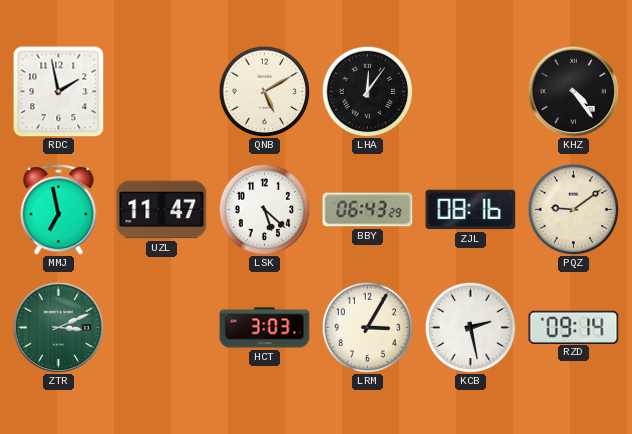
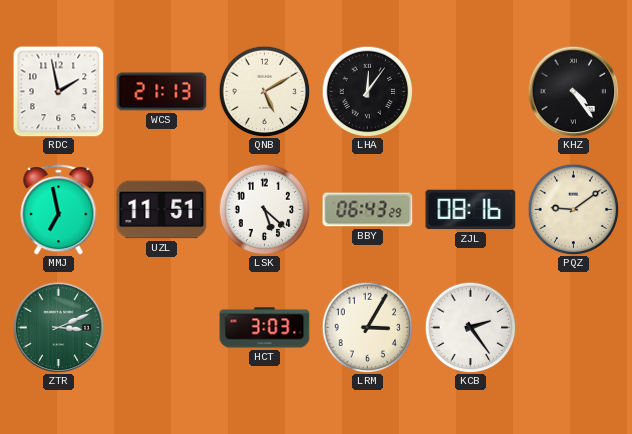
WCS: none -> 21:13 (162, 92)
UZL: 11:47 -> 11:51 (162, 210)
KCB: 2:28 -> 2:24 (470, 327)
RZD: 09:14 -> none (574, 327)
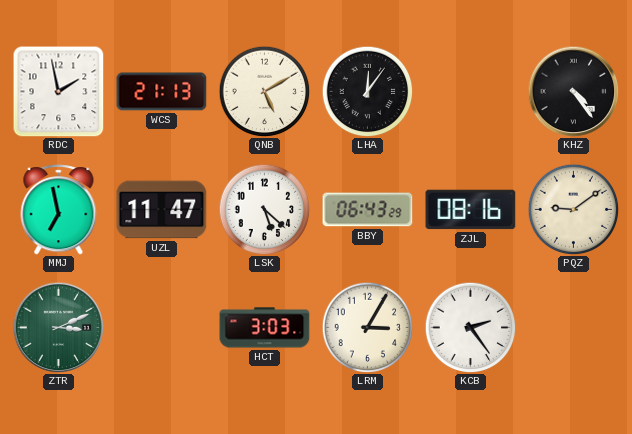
UZL: 11:51 -> 11:47 (162, 210)
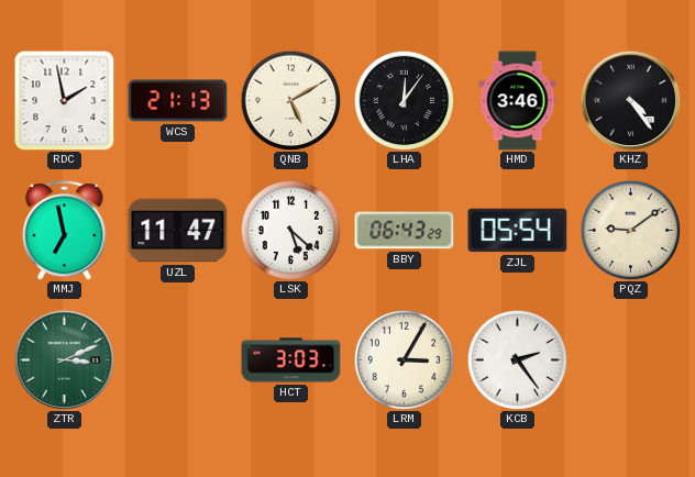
HMD: none -> 3:46 (518, 101)
ZJL: 08:16 -> 05:54 (518, 231)
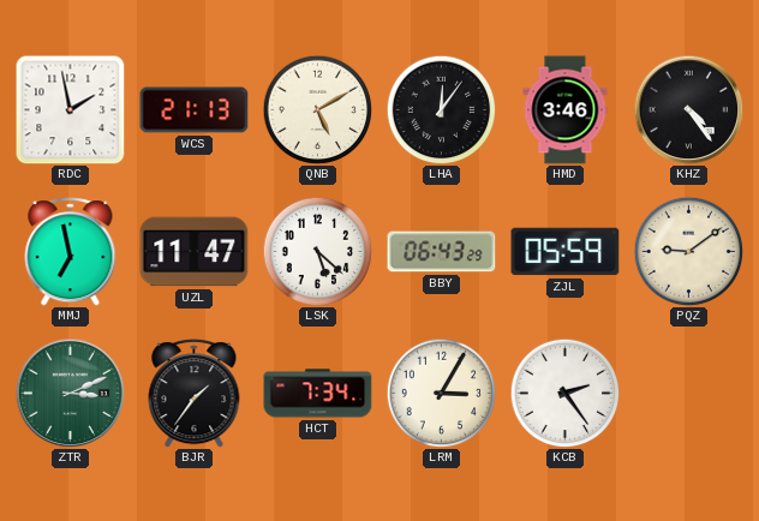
ZJL: 05:54 -> 05:59 (566, 252)
BJR: none -> 1:36 (195, 394)
HCT: 3:03 -> 7:34 (318, 394)
